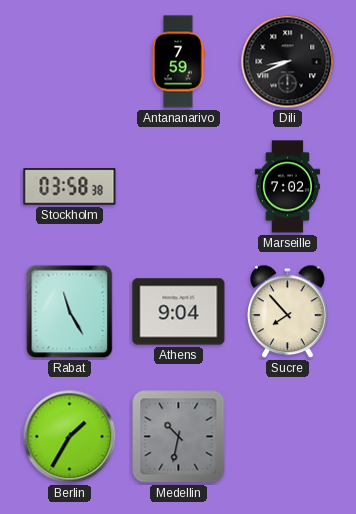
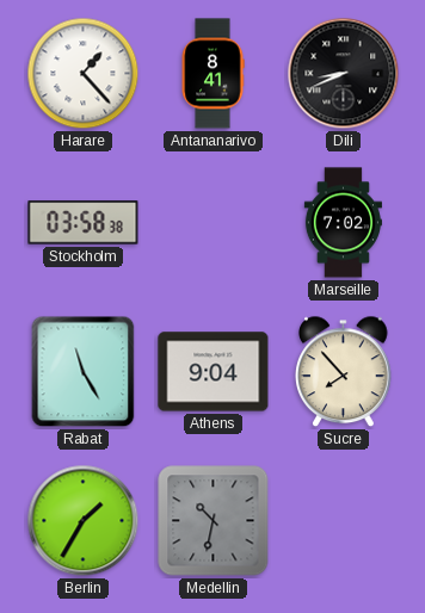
Harare: none -> 1:23 (84, 74)
Antananarivo: 7:59 -> 8:41 (213, 74)
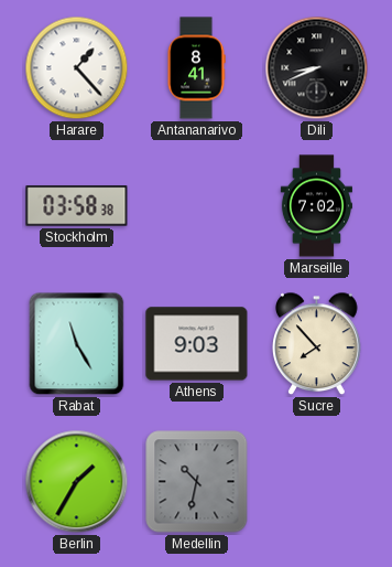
Athens: 9:04 -> 9:03 (197, 344)
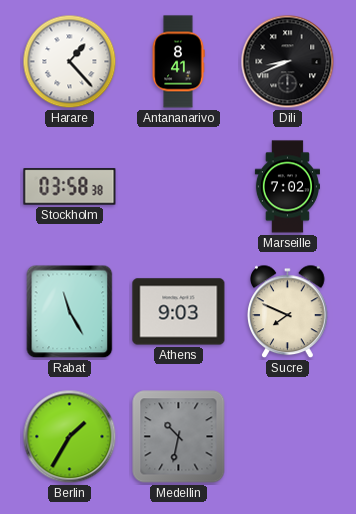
Sucre: 7:53 -> 7:49 (288, 312)
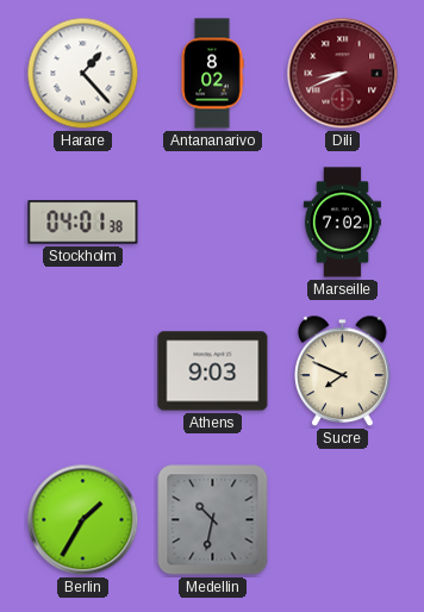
Antananarivo: 8:41 -> 8:02 (212, 74)
Dili dial: black -> burgundy (343, 74)
Stockholm: 03:58 -> 04:01 (83, 223)
Rabat: 11:25 -> none (70, 312)
